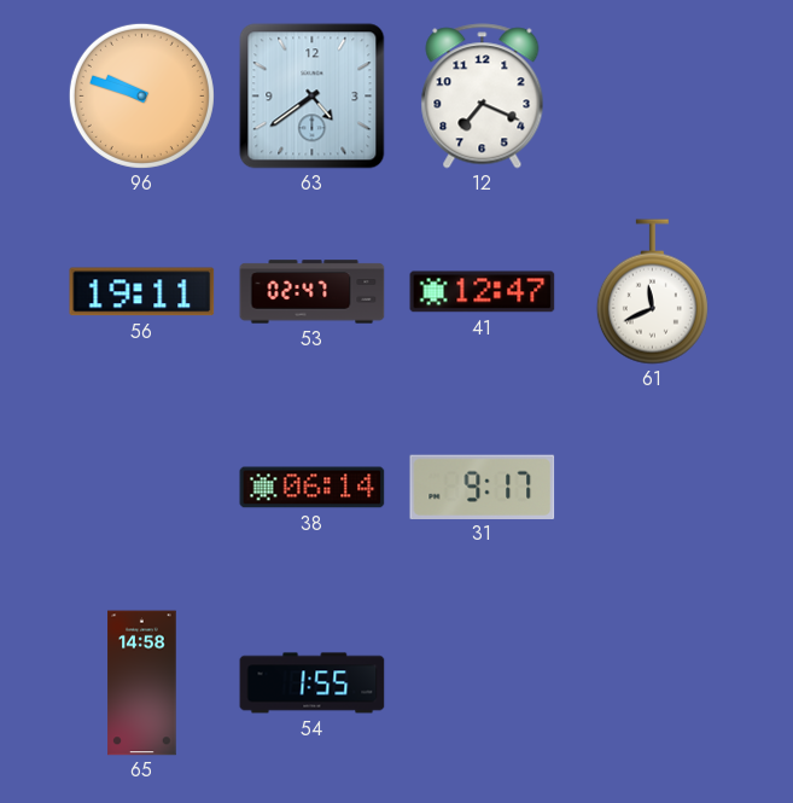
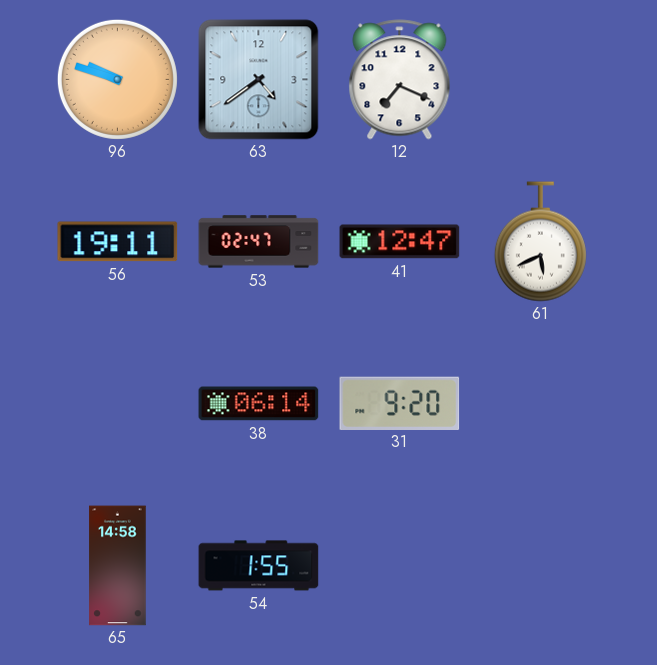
61: 11:41 -> 5:41 (540, 242)
31: 9:17 -> 9:20 (400, 403)
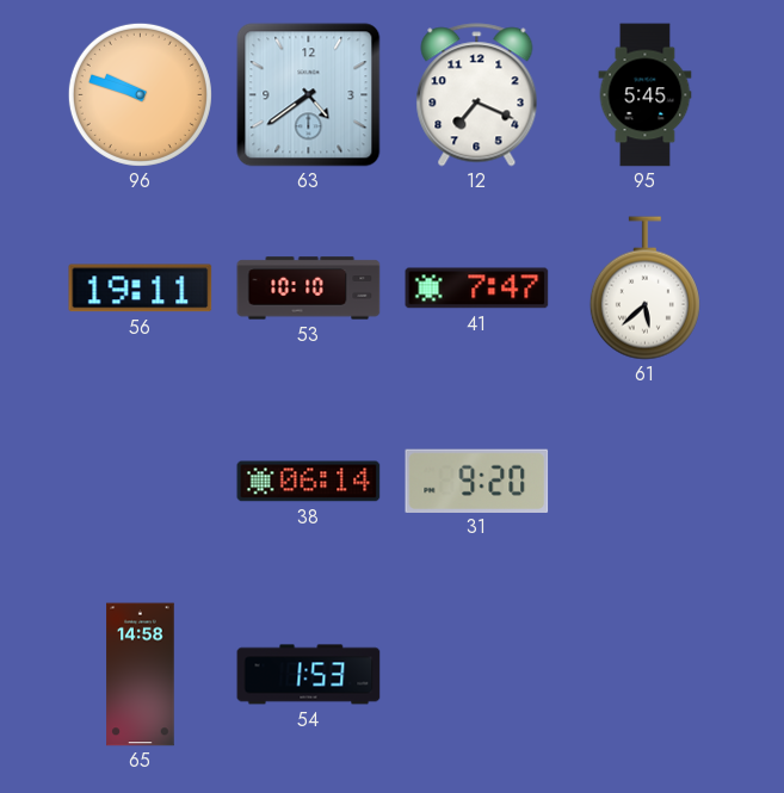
95: none -> 5:45 (646, 95)
53: 02:47 -> 10:10 (309, 289)
41: 12:47 -> 7:47 (477, 289)
61: 5:41 -> 5:38 (644, 289)
54: 1:55 -> 1:53 (309, 675)
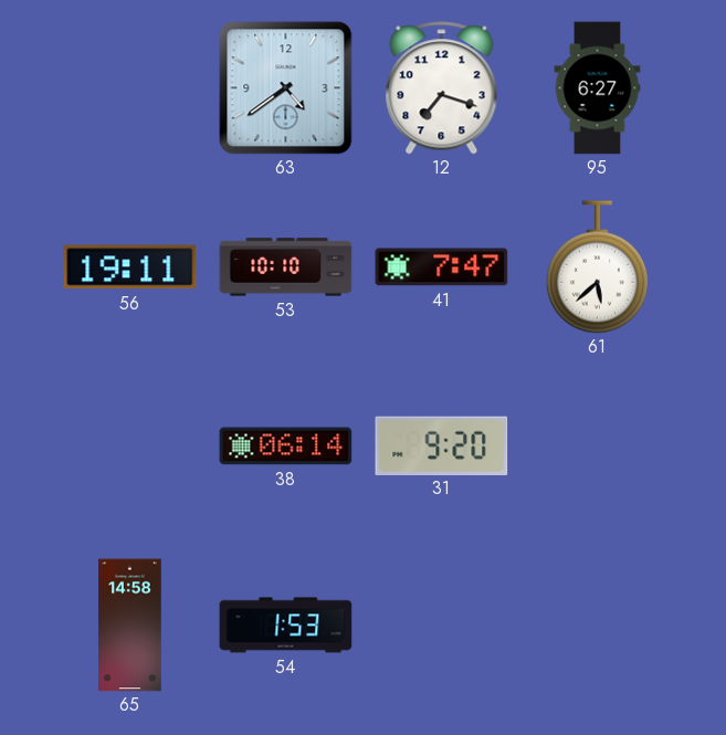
96: 9:48 -> none (140, 94)
12: 7:19 -> 7:18 (442, 88)
95: 5:45 -> 6:27 (598, 88)
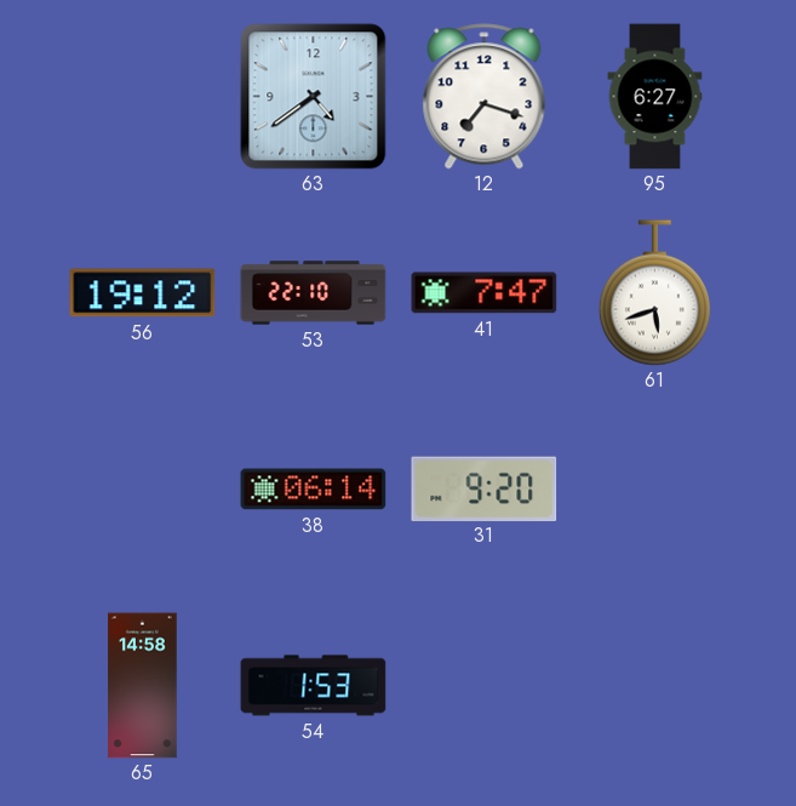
56: 19:11 -> 19:12 (143, 293)
53: 10:10 -> 22:10 (314, 293)
61: 5:38 -> 5:42 (654, 293)
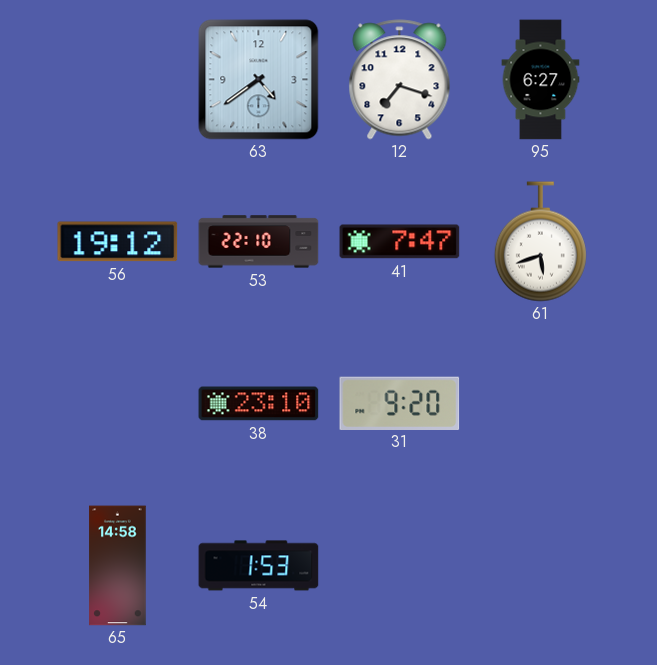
38: 06:14 -> 23:10 (259, 404)
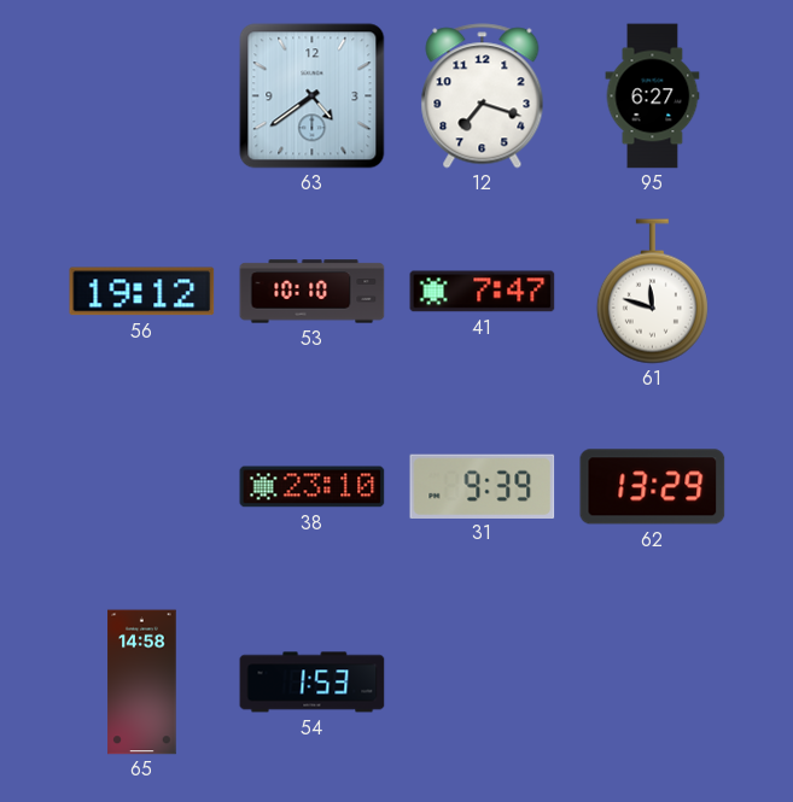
53: 22:10 -> 10:10 (313, 292)
61: 5:42 -> 11:48 (652, 292)
31: 9:20 -> 9:39 (483, 486)
62: none -> 13:29 (653, 487)
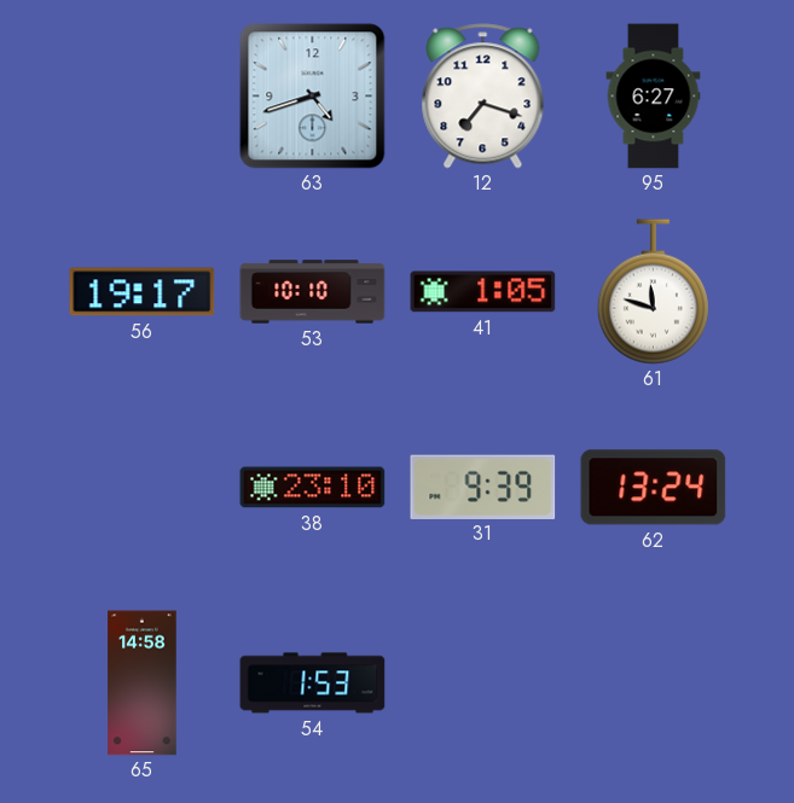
63: 4:39 -> 4:42 (313, 97)
56: 19:12 -> 19:17 (143, 292)
41: 7:47 -> 1:05 (483, 292)
62: 13:29 -> 13:24 (654, 488)
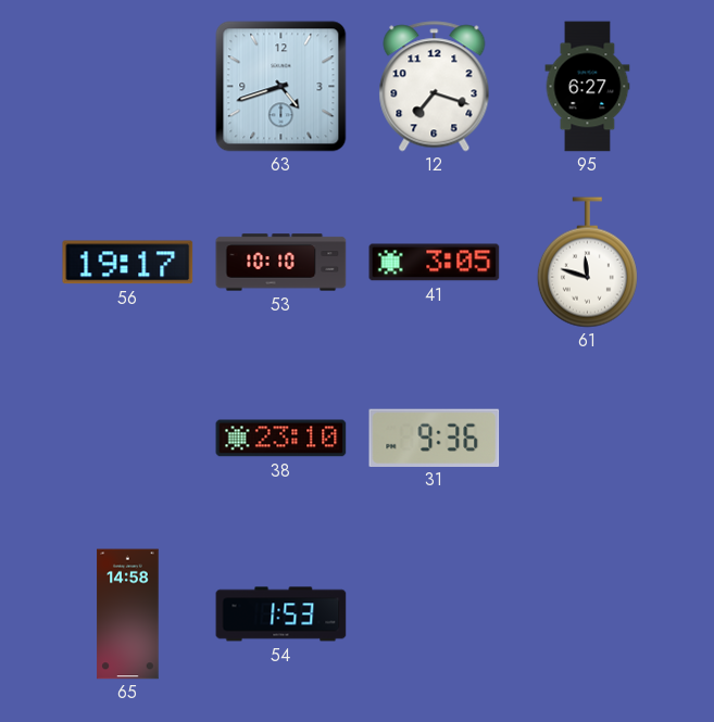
41: 1:05 -> 3:05 (435, 263)
31: 9:39 -> 9:36 (435, 438)
62: 13:24 -> none (654, 488)
